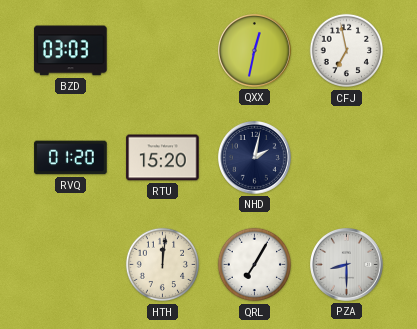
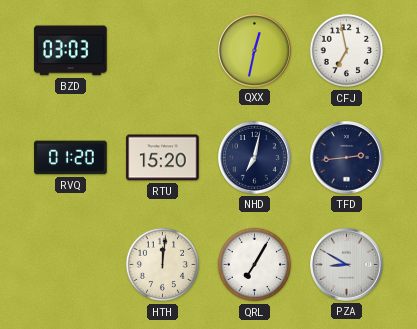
NHD: 2:02 -> 7:02 (255, 158)
TFD: none -> 2:44 (347, 158)
PZA: 8:30 -> 8:50 (347, 265)
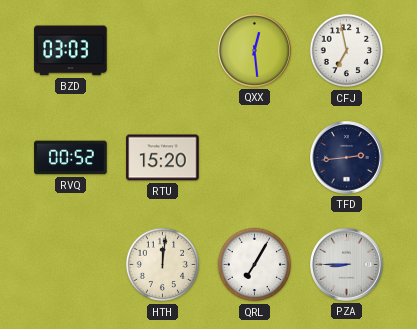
QXX: 12:32 -> 12:29 (255, 51)
RVQ: 01:20 -> 00:52 (71, 158)
NHD: 7:02 -> none (255, 158)
PZA: 8:50 -> 8:45 (347, 265)
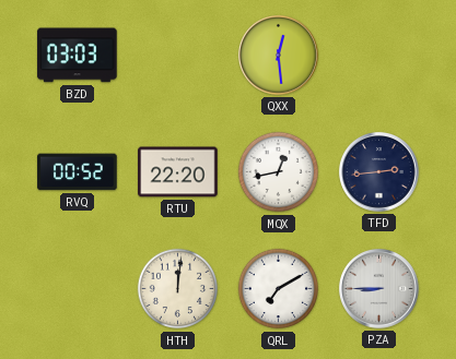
CFJ: 6:58 -> none (347, 51)
RTU: 15:20 -> 22:20 (178, 172)
MQX: none -> 12:43 (279, 172)
QRL: 7:05 -> 7:10 (279, 289)
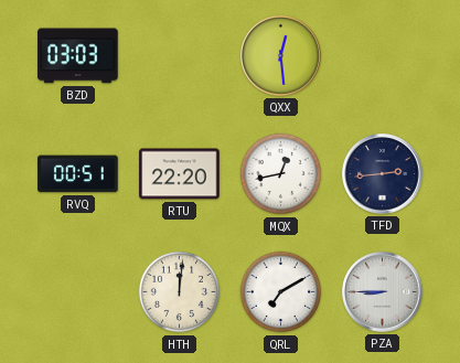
RVQ: 00:52 -> 00:51 (78, 174)
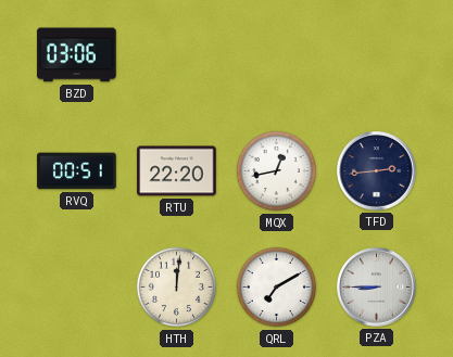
BZD: 03:03 -> 03:06 (77, 55)
QXX: 12:29 -> none (281, 56)
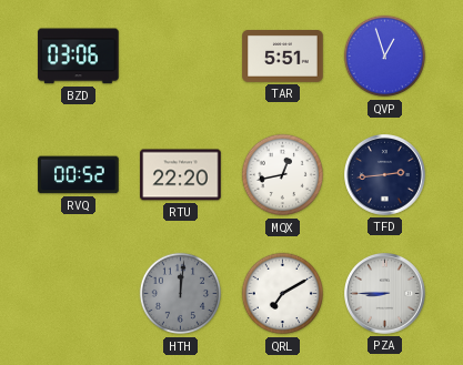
TAR: none -> 5:51 (283, 57)
QVP: none -> 12:57 (385, 57)
RVQ: 00:51 -> 00:52 (79, 175)
HTH dial: cream -> grey (181, 294)
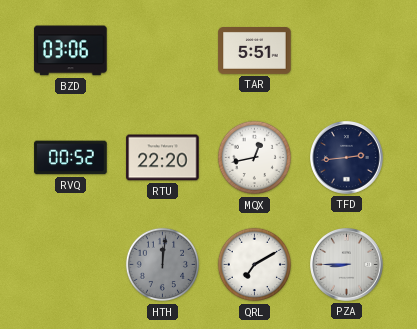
QVP: 12:57 -> none (385, 57)
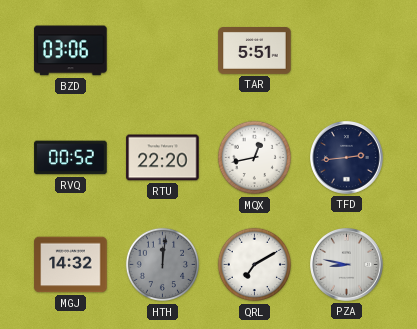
MGJ: none -> 14:32 (71, 265)
PZA: 8:45 -> 8:47 (347, 265)
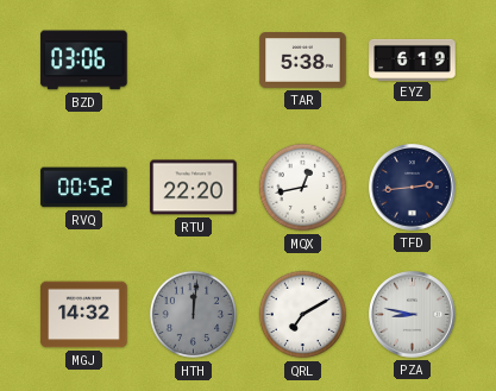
TAR: 5:51 -> 5:38 (303, 61)
EYZ: none -> 6:19 (413, 59)
